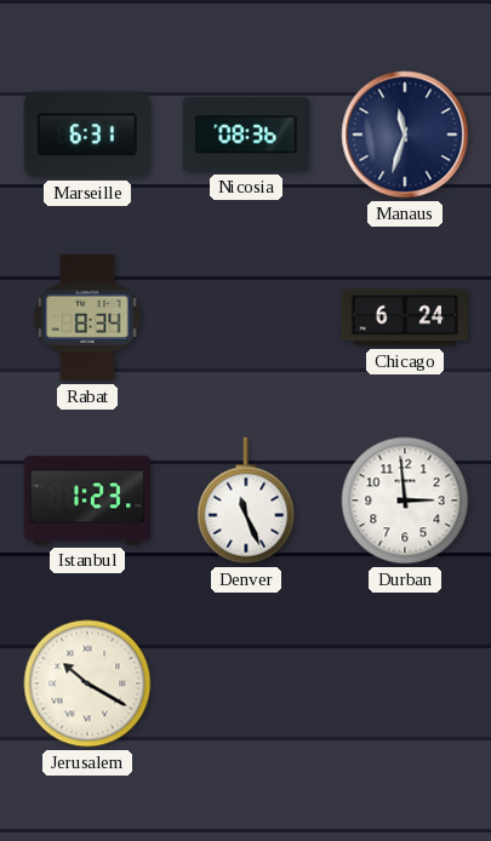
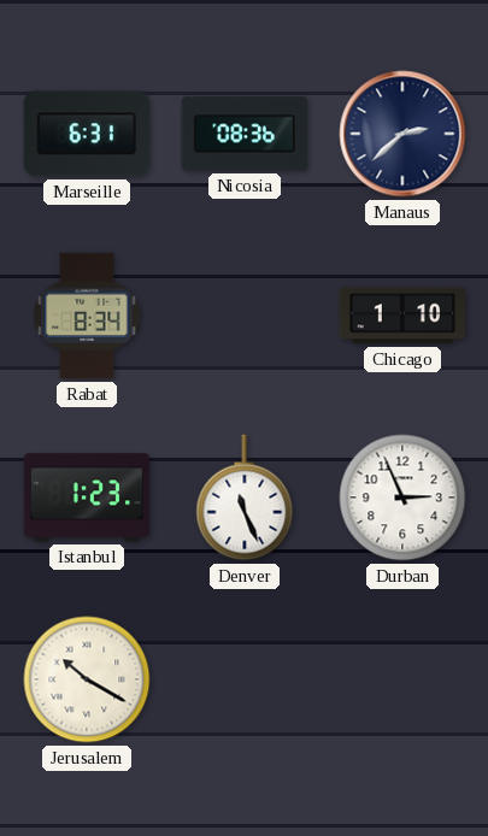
Manaus: 11:33 -> 2:38 (402, 134)
Chicago: 6:24 -> 1:10 (402, 316)
Durban: 2:59 -> 2:56 (402, 498)
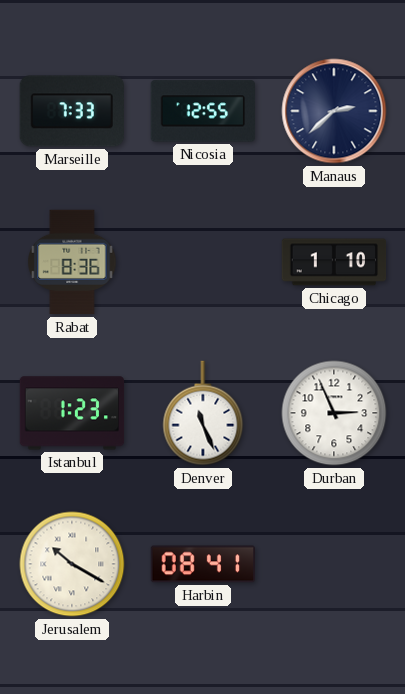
Marseille: 6:31 -> 7:33 (71, 111)
Nicosia: 08:36 -> 12:55 (203, 111)
Rabat: 8:34 -> 8:36 (72, 262)
Harbin: none -> 08:41 (202, 564)
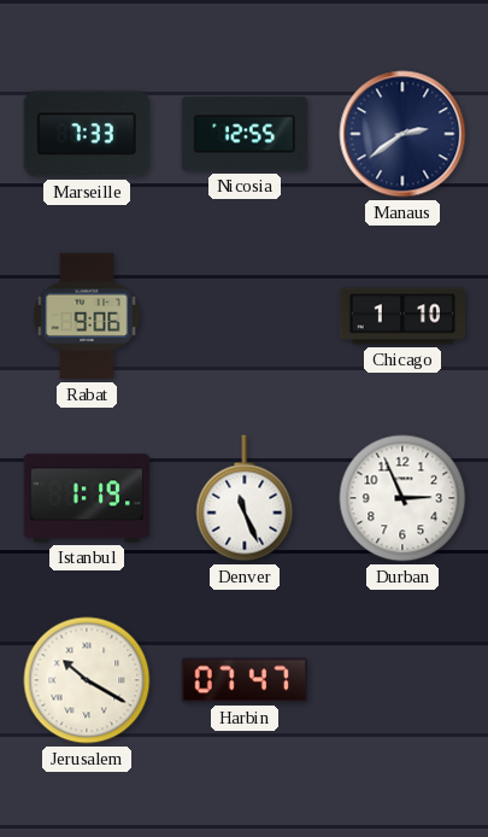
Manaus: 2:38 -> 2:39 (402, 134)
Rabat: 8:36 -> 9:06 (87, 316)
Istanbul: 1:23 -> 1:19 (87, 498)
Harbin: 08:41 -> 07:47 (243, 680)
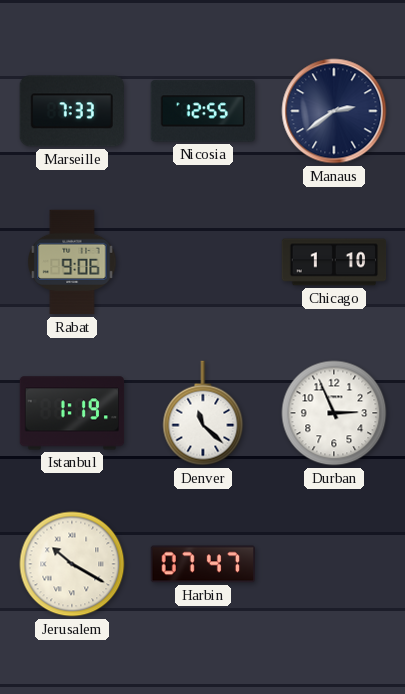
Denver: 11:26 -> 11:22 (203, 413)
